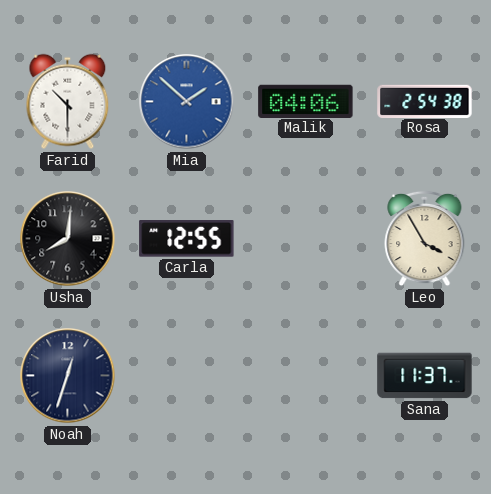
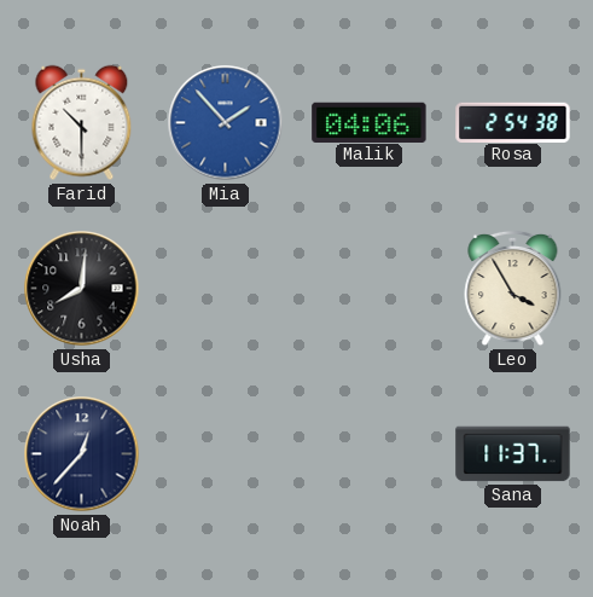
Mia: 1:52 -> 1:53 (226, 123)
Carla: 12:55 -> none (187, 239)
Noah: 12:33 -> 12:37 (82, 454)
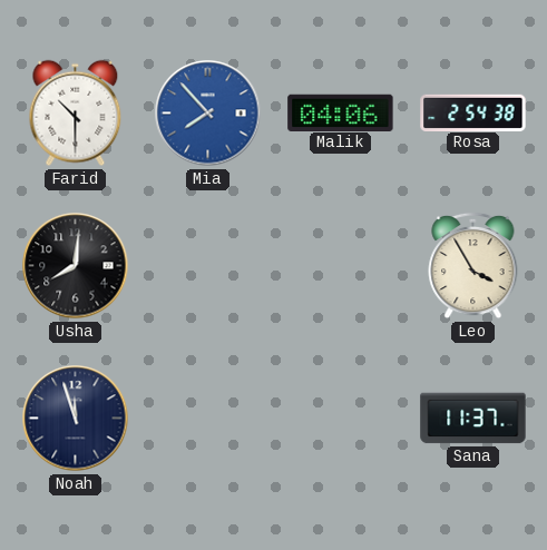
Mia: 1:53 -> 7:53 (208, 114)
Noah: 12:37 -> 11:57 (76, 419)
